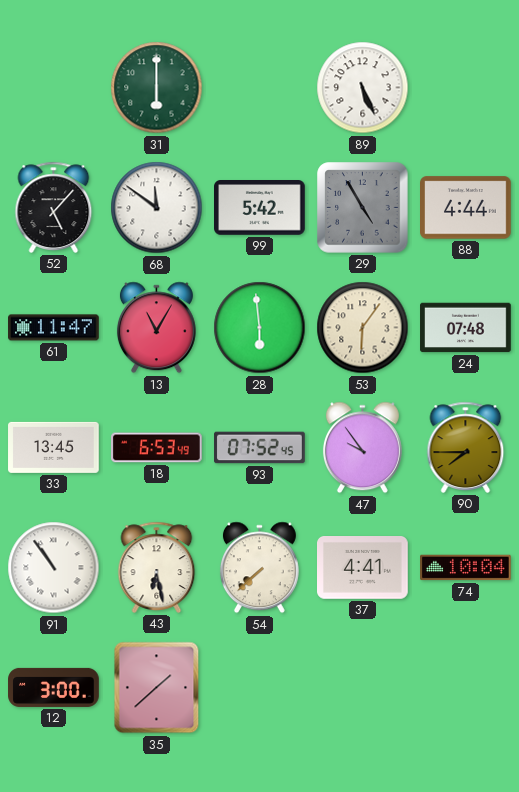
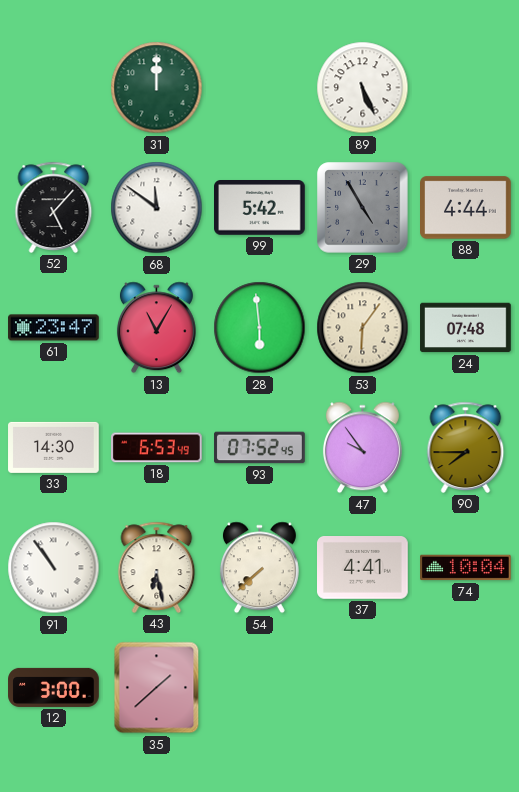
31: 6:00 -> 12:00 (157, 88)
61: 11:47 -> 23:47 (54, 328)
33: 13:45 -> 14:30 (54, 447)
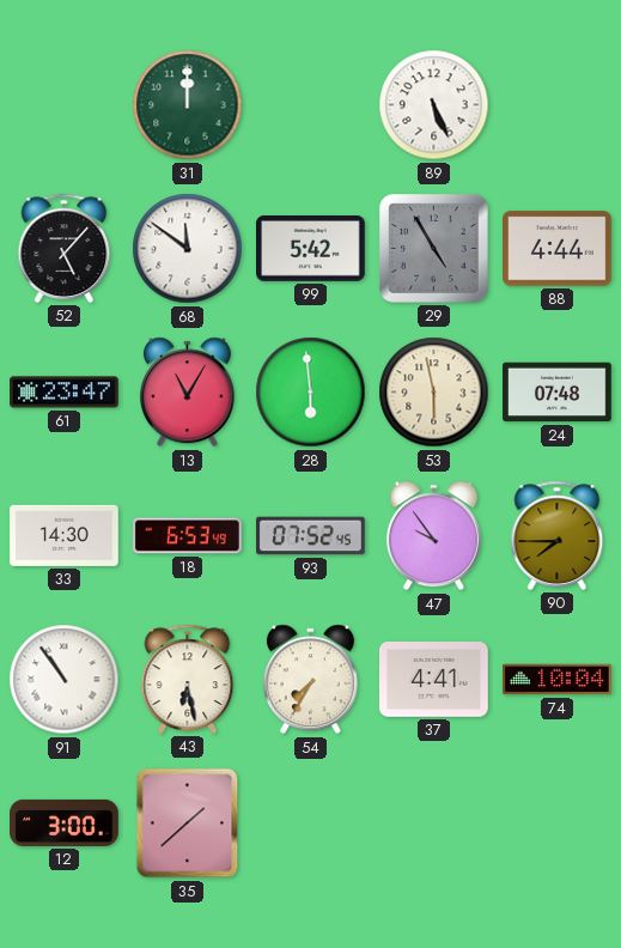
53: 6:06 -> 5:58 (434, 393)
54: 7:38 -> 7:35 (310, 680)
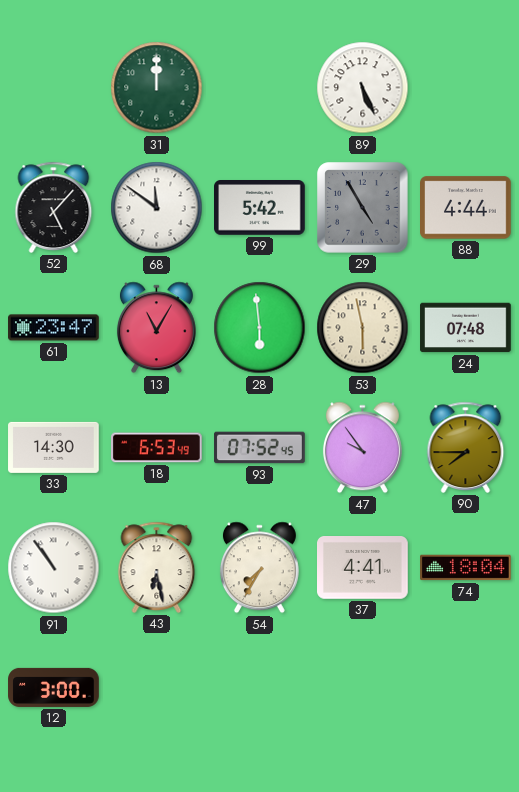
74: 10:04 -> 18:04 (466, 568)
35: 1:38 -> none (188, 824)
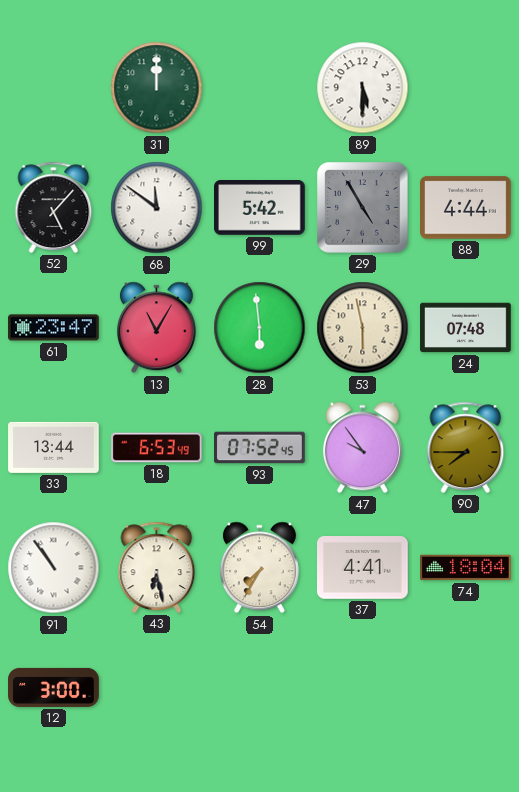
89: 5:26 -> 5:30 (363, 88)
33: 14:30 -> 13:44 (54, 447)
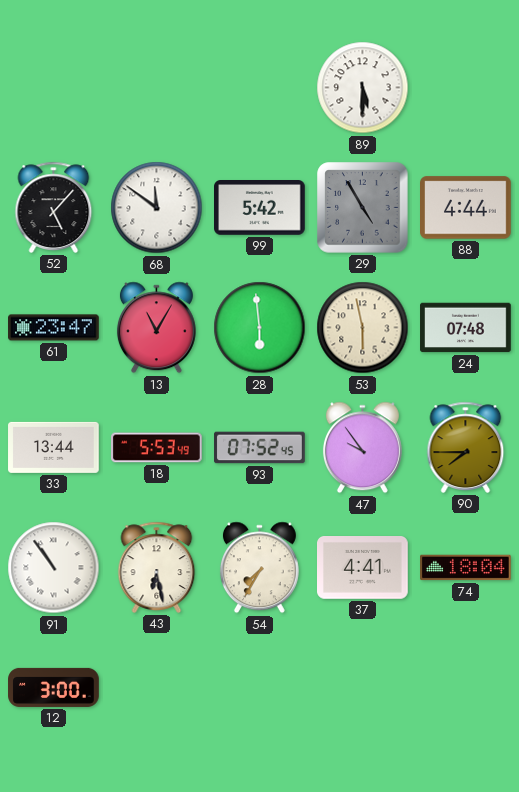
31: 12:00 -> none (157, 88)
18: 6:53 -> 5:53 (157, 448)
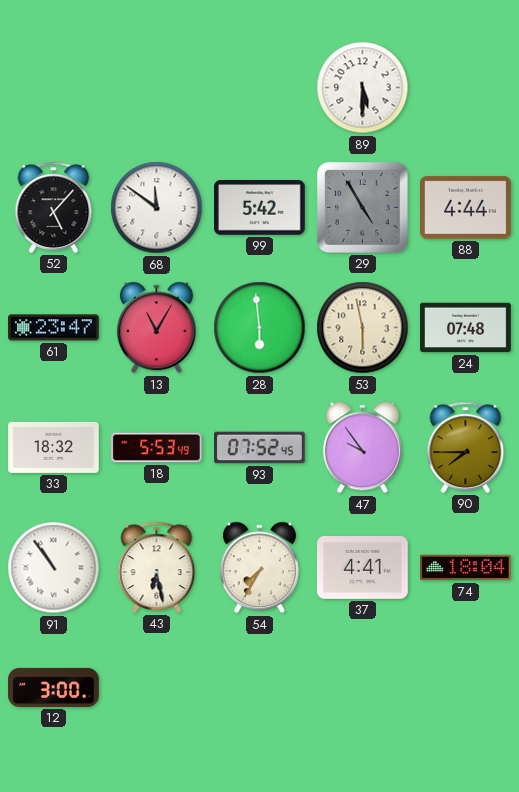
33: 13:44 -> 18:32 (54, 447)
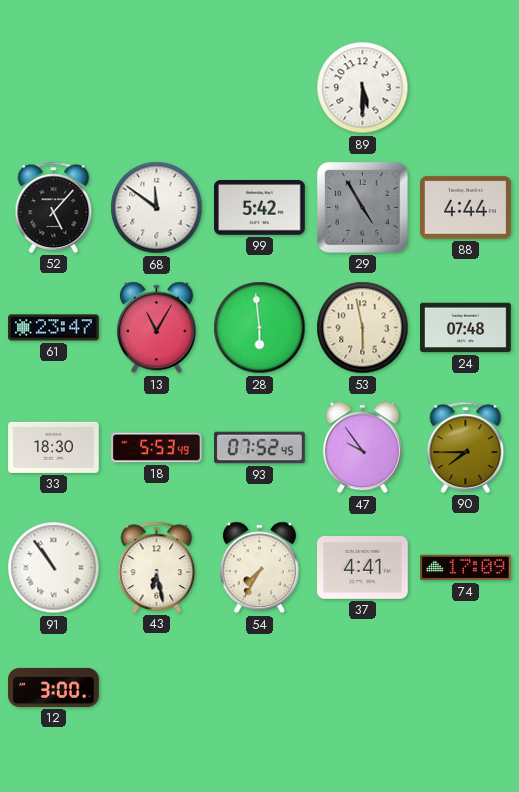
33: 18:32 -> 18:30 (54, 447)
74: 18:04 -> 17:09 (466, 568)
